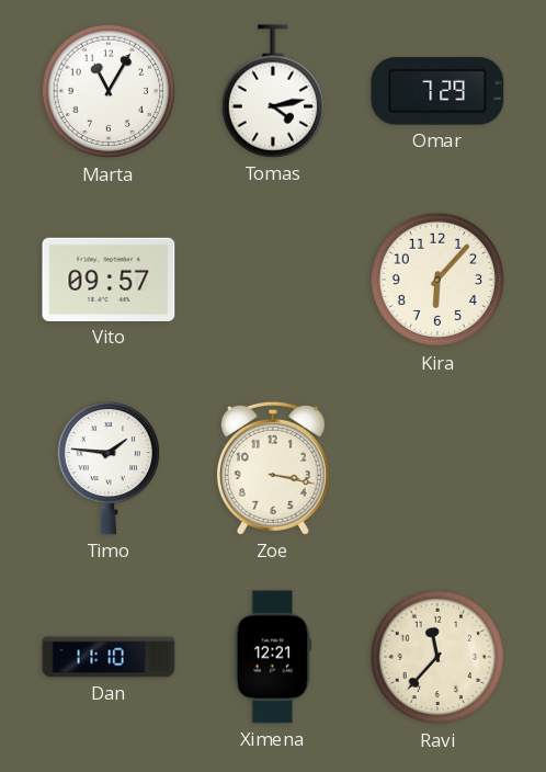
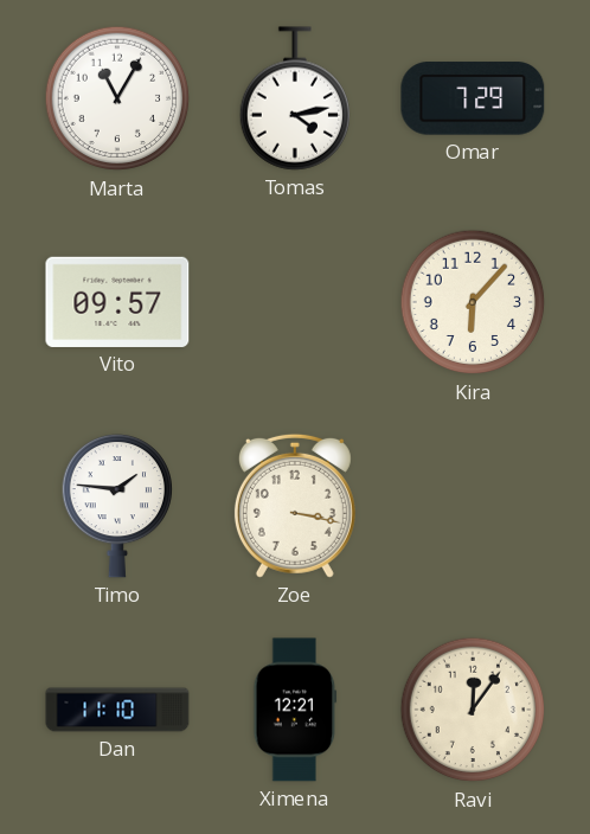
Ravi: 11:37 -> 12:06 (473, 710)
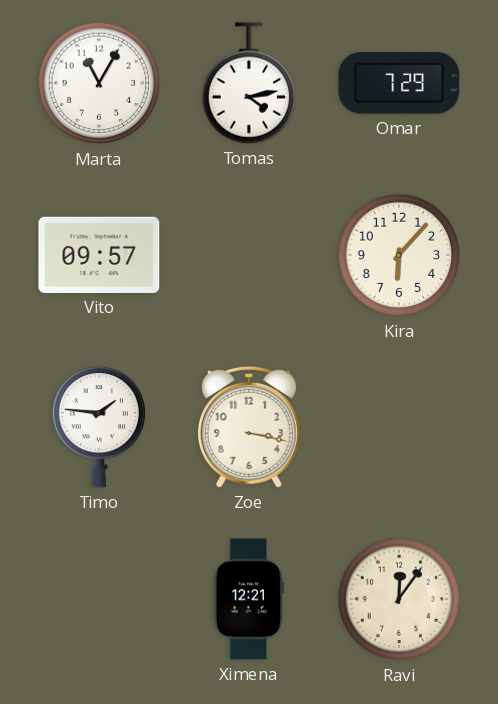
Dan: 11:10 -> none (117, 710)
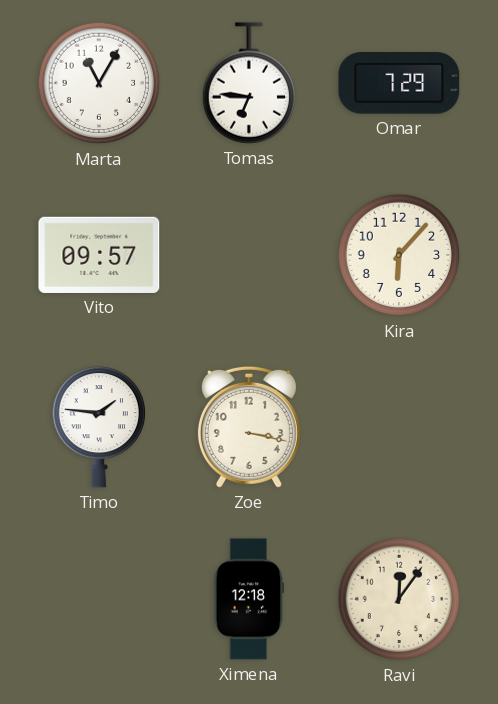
Tomas: 4:13 -> 6:46 (248, 83)
Ximena: 12:21 -> 12:18 (249, 599)
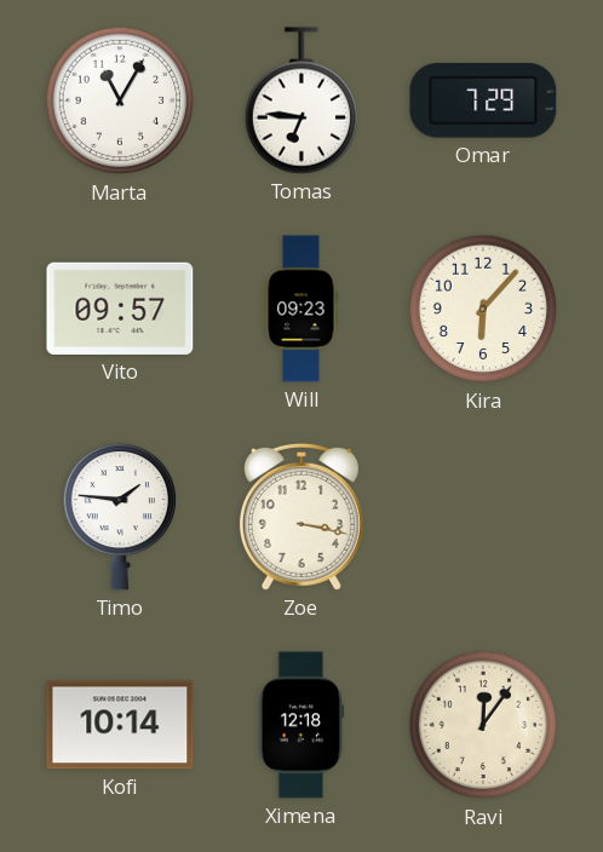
Will: none -> 09:23 (301, 309)
Kofi: none -> 10:14 (120, 725)
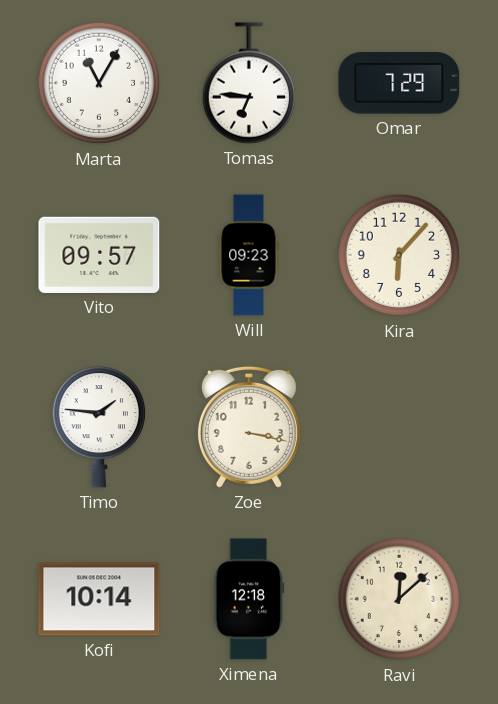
Ravi: 12:06 -> 12:08 (399, 599)
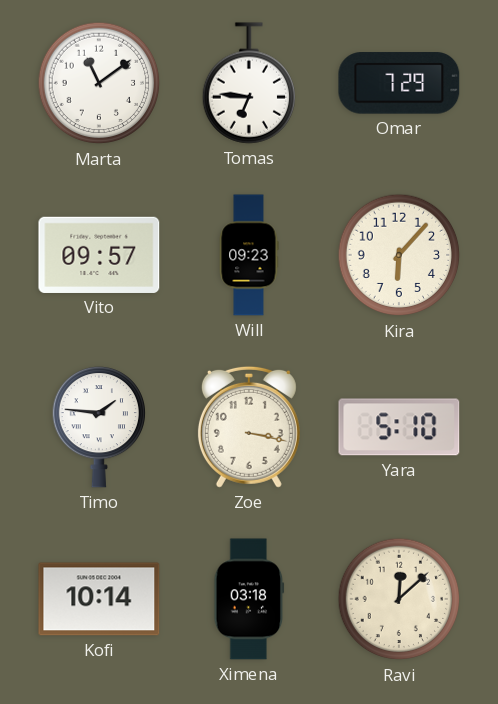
Marta: 11:05 -> 11:09 (99, 83)
Yara: none -> 5:10 (399, 427)
Ximena: 12:18 -> 03:18 (249, 599)
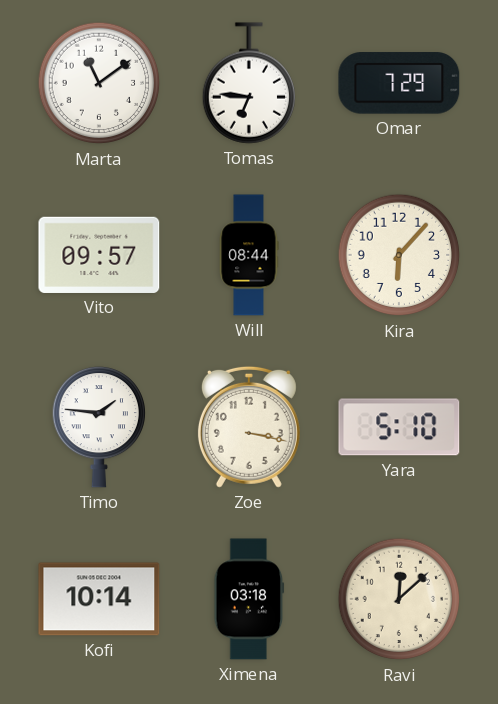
Will: 09:23 -> 08:44 (249, 255)
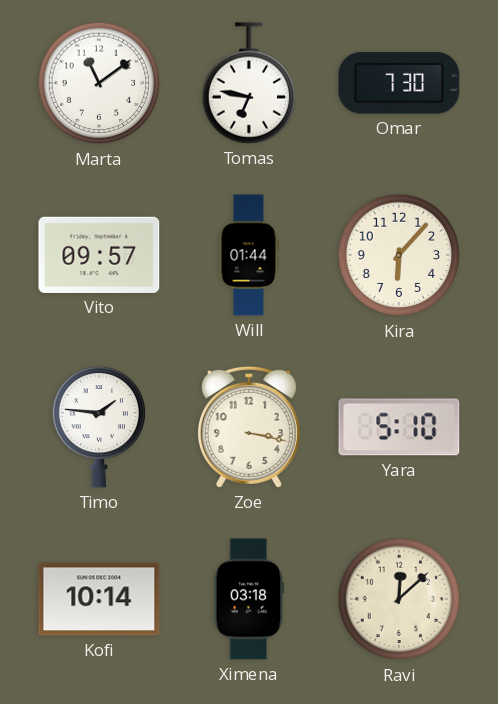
Tomas: 6:46 -> 6:47 (248, 83)
Omar: 7:29 -> 7:30 (399, 83)
Will: 08:44 -> 01:44 (249, 255)
